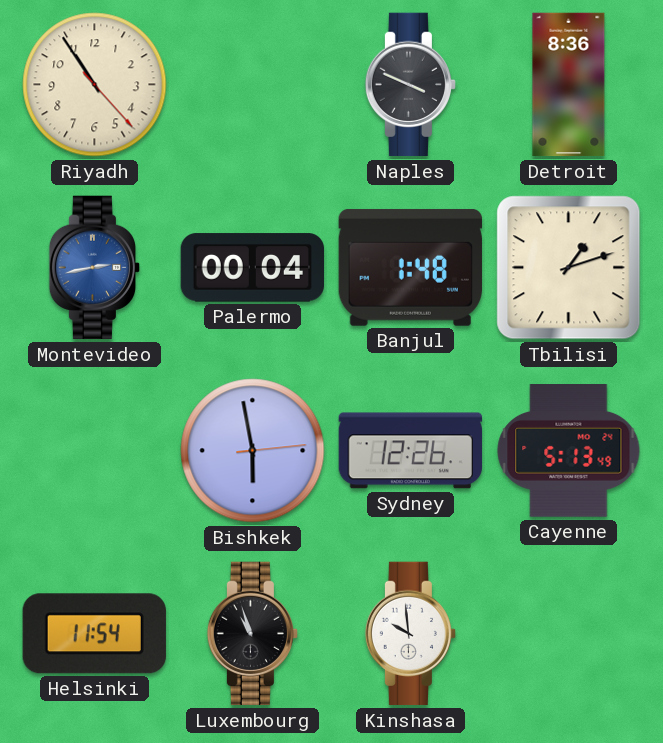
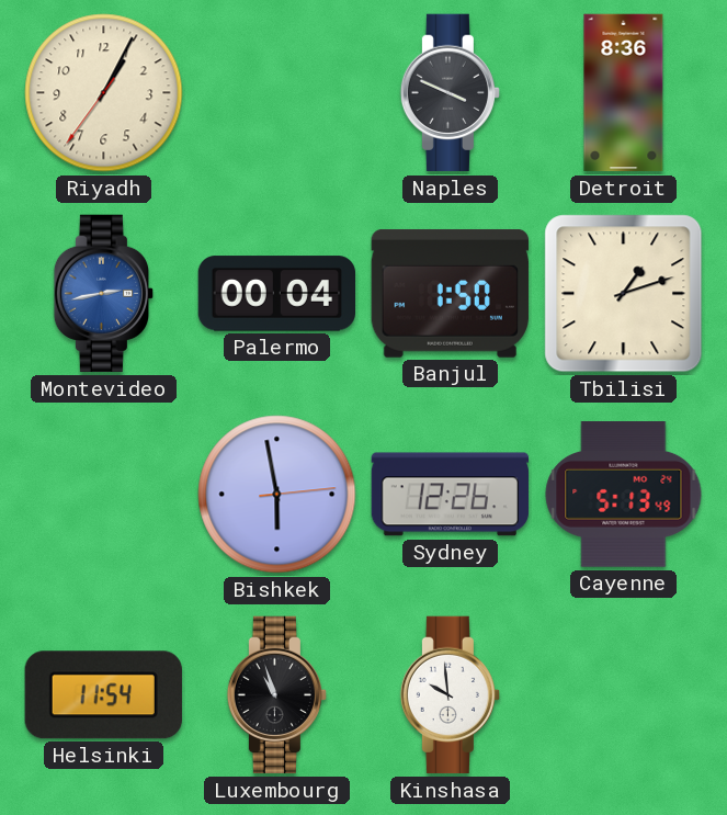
Riyadh: 10:54 -> 1:04 (104, 93)
Banjul: 1:48 -> 1:50 (450, 293)
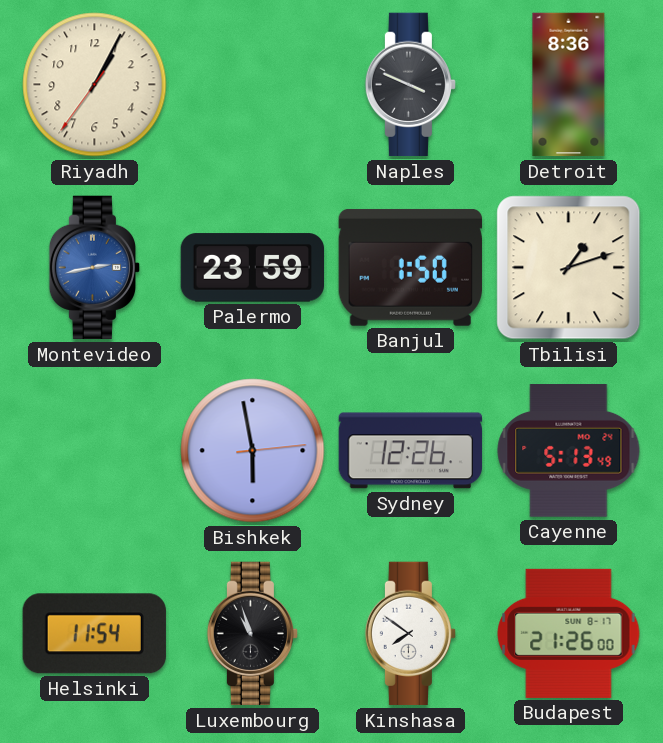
Palermo: 00:04 -> 23:59 (252, 268)
Kinshasa: 9:59 -> 7:51 (410, 634)
Budapest: none -> 21:26 (569, 633)
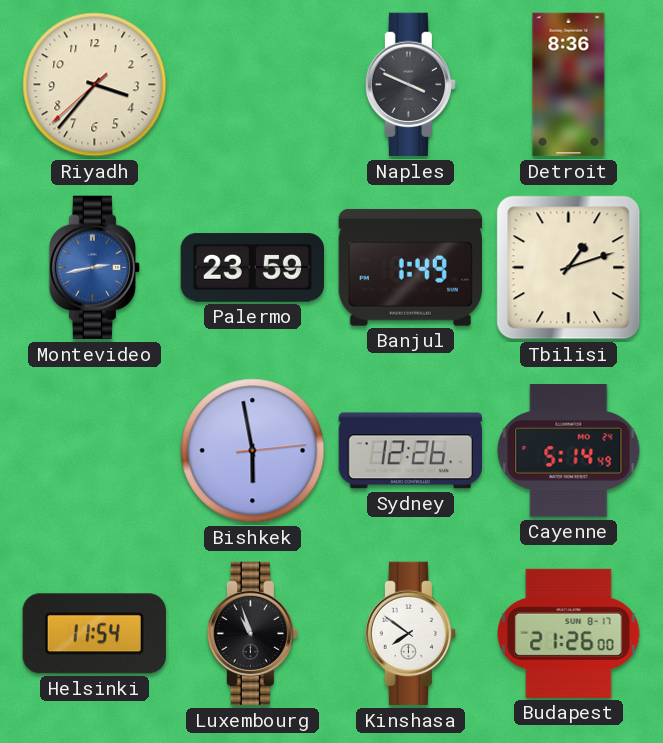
Riyadh: 1:04 -> 3:36 (95, 85)
Banjul: 1:50 -> 1:49 (410, 267)
Cayenne: 5:13 -> 5:14 (569, 451)
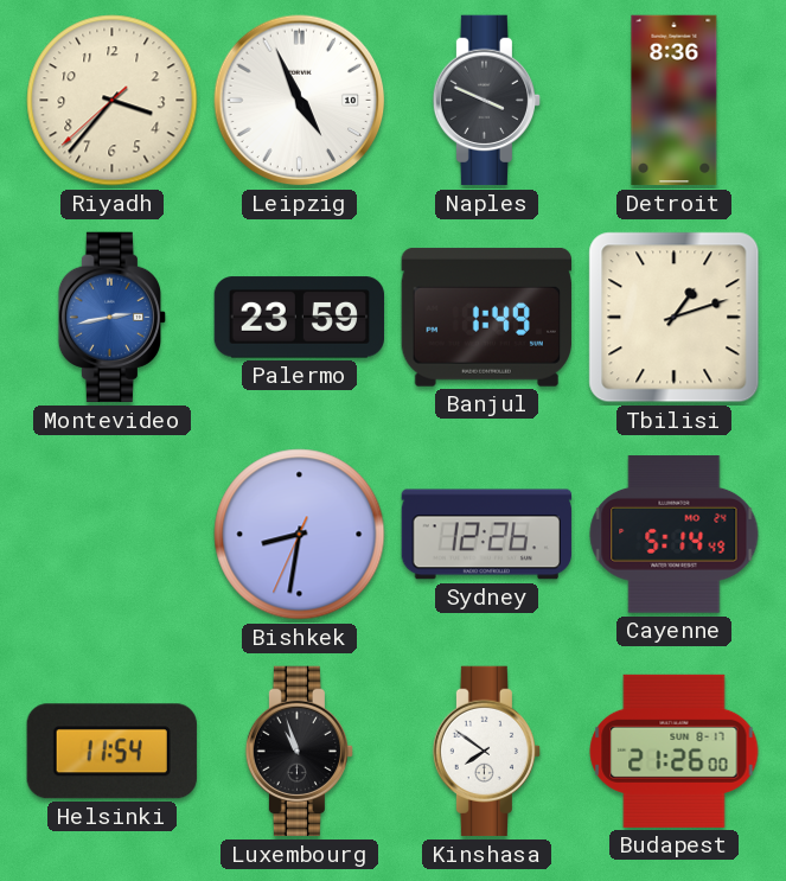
Leipzig: none -> 4:56 (300, 101)
Bishkek: 5:58 -> 8:31 (300, 535)
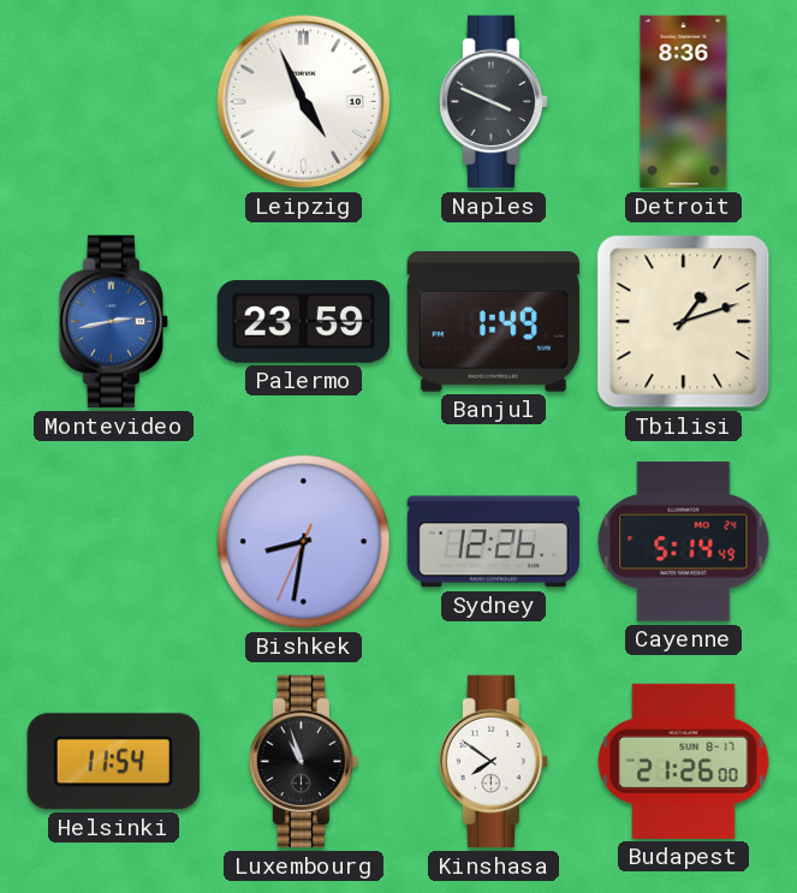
Riyadh: 3:36 -> none (113, 101)
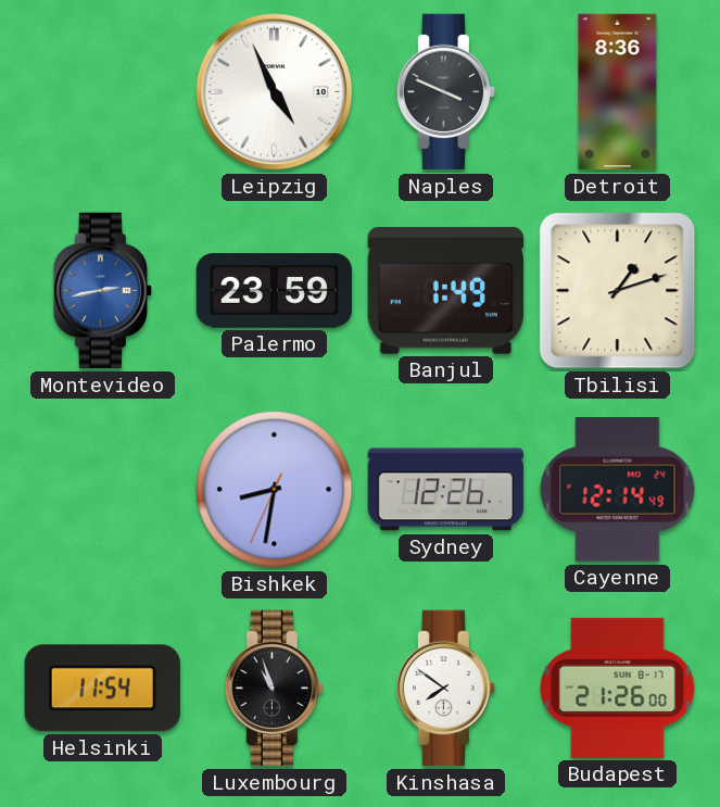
Cayenne: 5:14 -> 12:14 (618, 490)
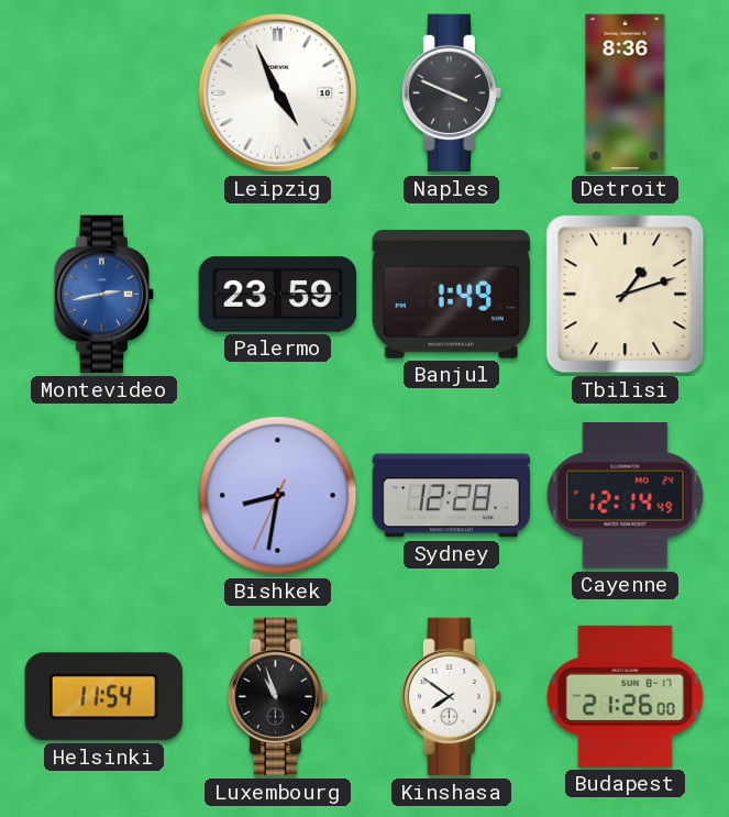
Sydney: 12:26 -> 12:28 (452, 496)
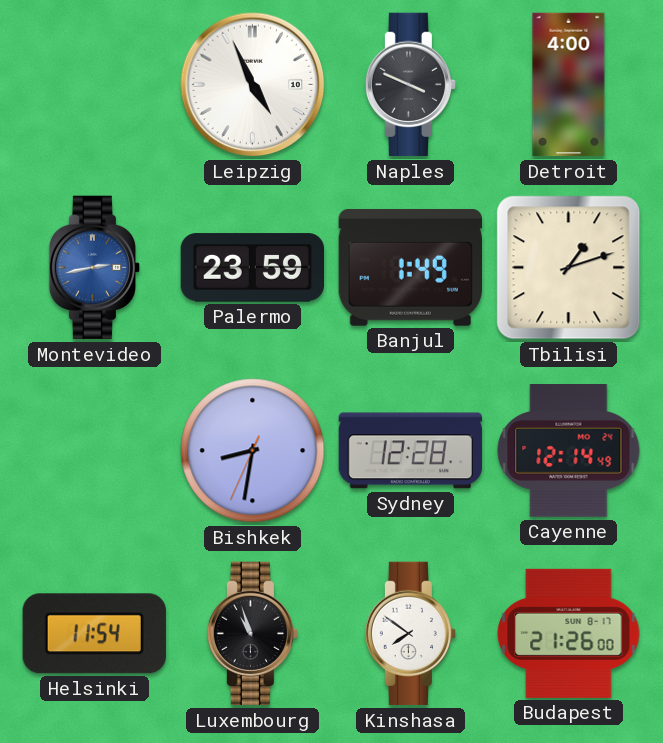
Detroit: 8:36 -> 4:00 (569, 85)
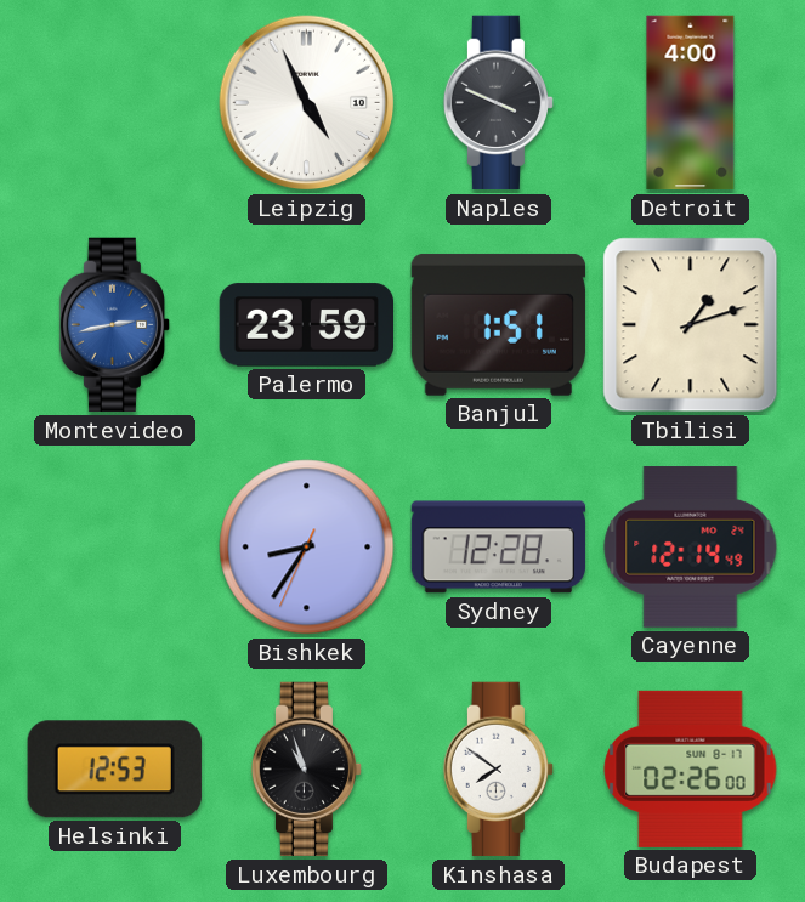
Banjul: 1:49 -> 1:51 (498, 324)
Bishkek: 8:31 -> 8:35 (307, 548)
Helsinki: 11:54 -> 12:53 (114, 770)
Budapest: 21:26 -> 02:26 (691, 768)
